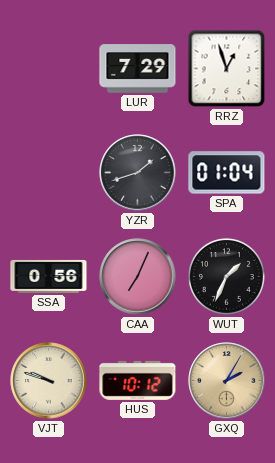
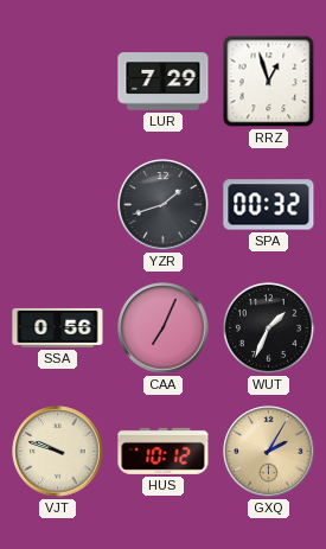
SPA: 01:04 -> 00:32 (269, 205)
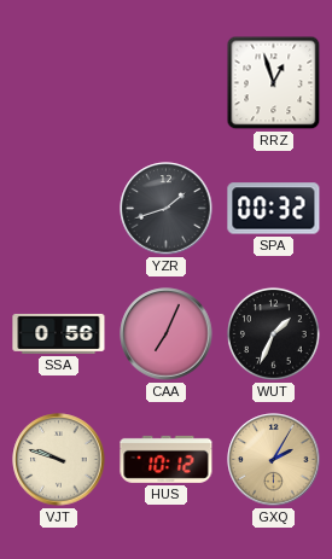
LUR: 7:29 -> none (164, 82)
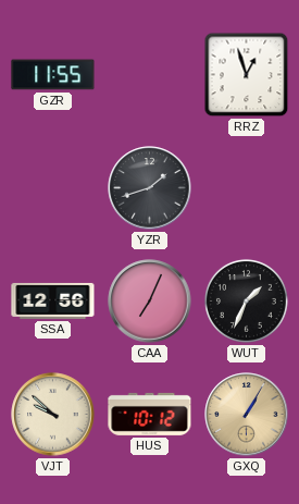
GZR: none -> 11:55 (53, 75)
SPA: 00:32 -> none (274, 209)
SSA: 0:56 -> 12:56 (53, 300)
VJT: 9:48 -> 9:52 (53, 415)
GXQ: 2:05 -> 1:05 (247, 415)
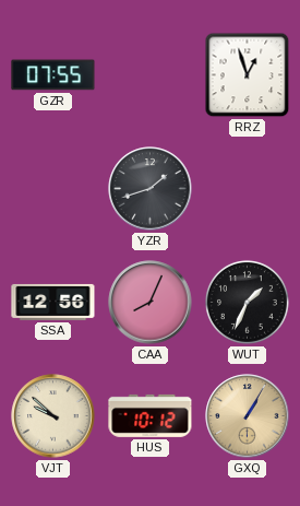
GZR: 11:55 -> 07:55 (53, 75)
CAA: 7:04 -> 8:04 (151, 303)
